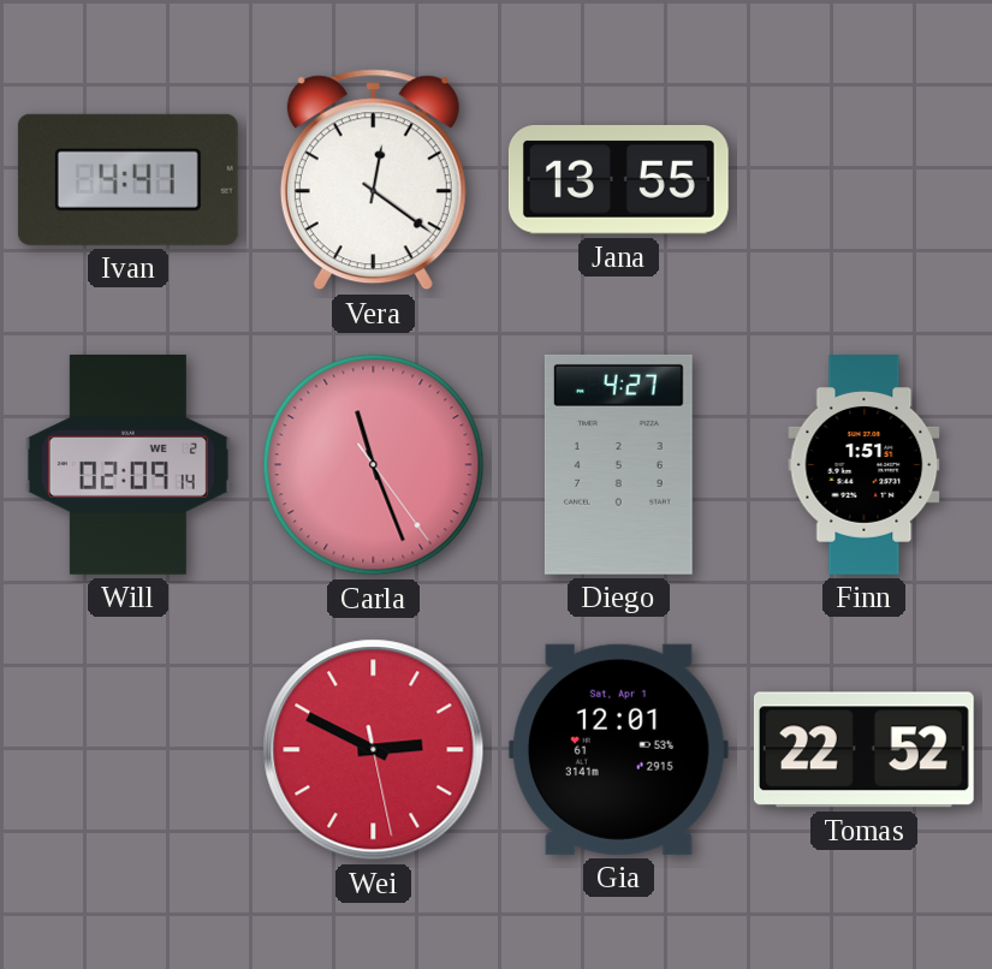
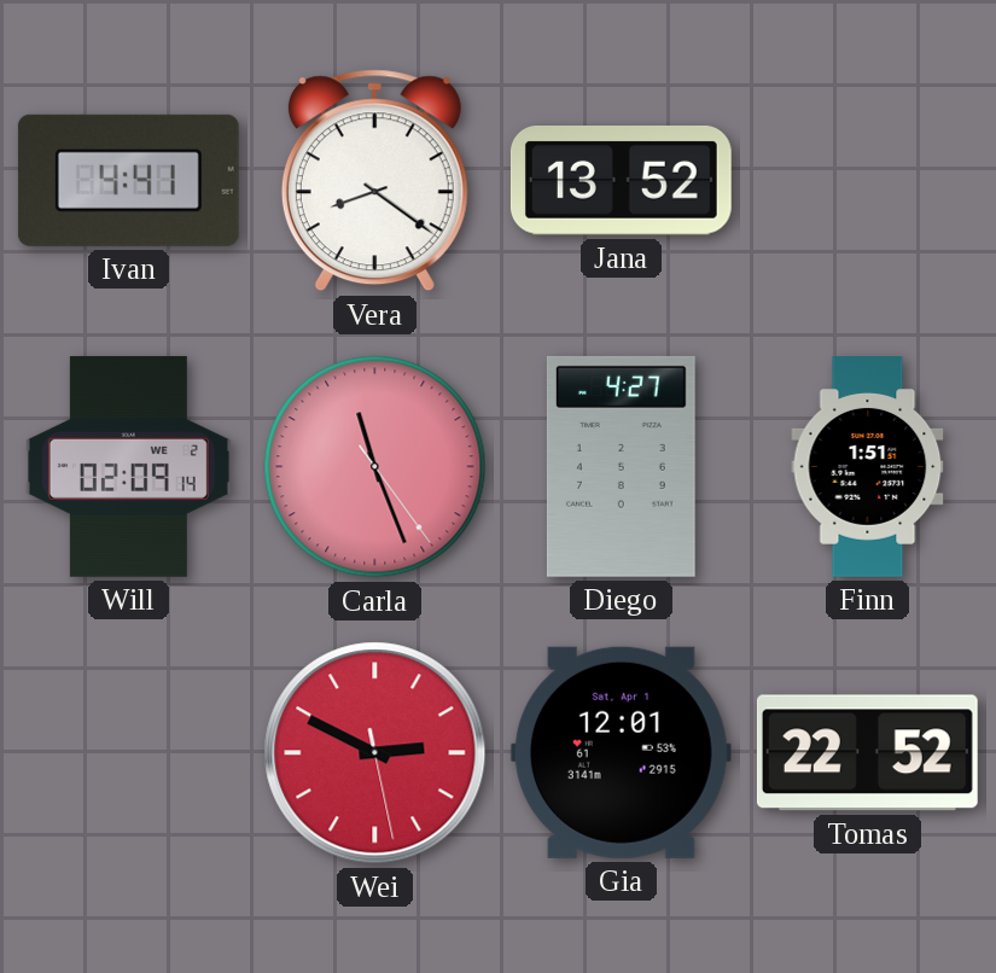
Vera: 12:21 -> 8:21 (374, 181)
Jana: 13:55 -> 13:52 (621, 181)
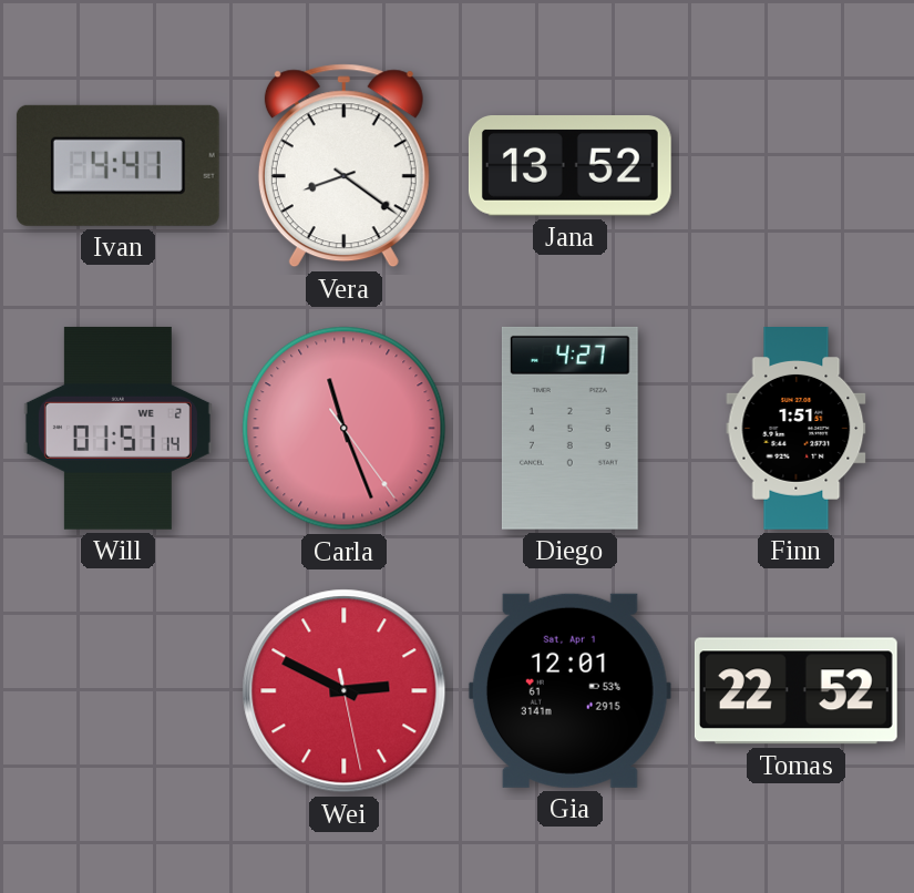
Will: 02:09 -> 01:51 (117, 428)
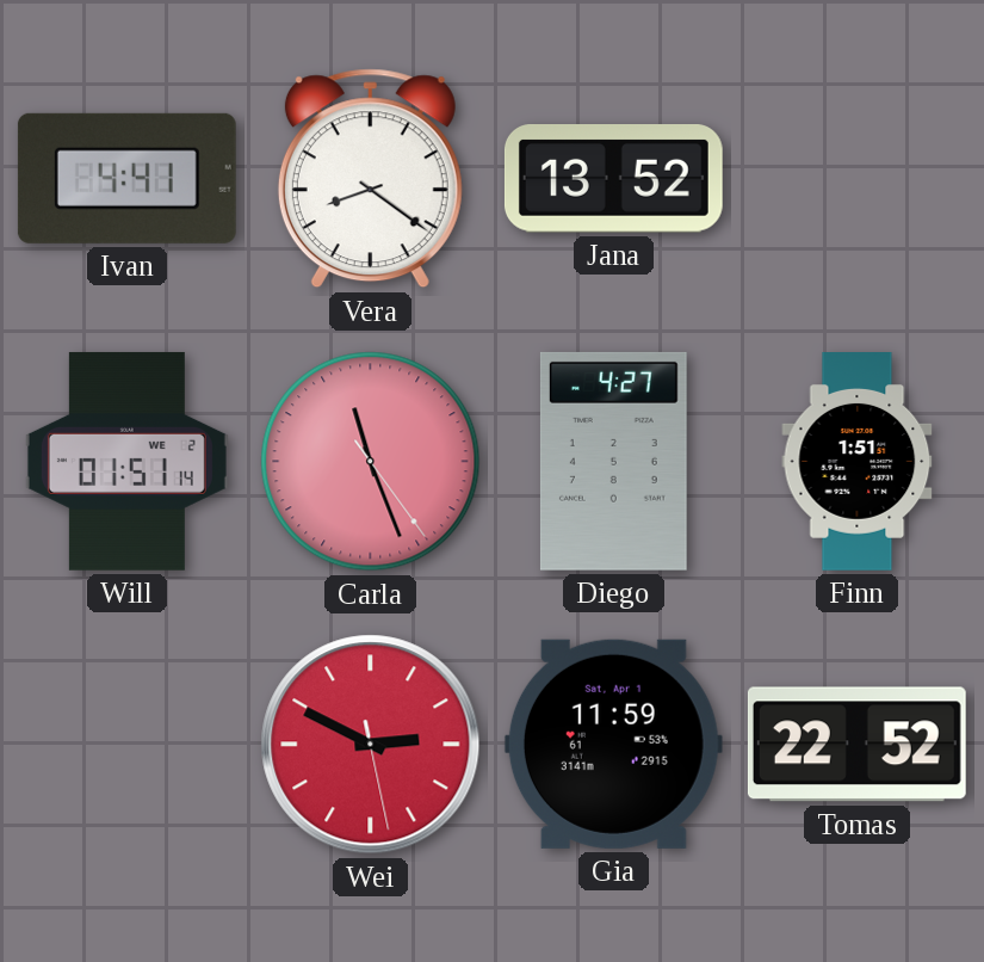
Gia: 12:01 -> 11:59 (613, 744)
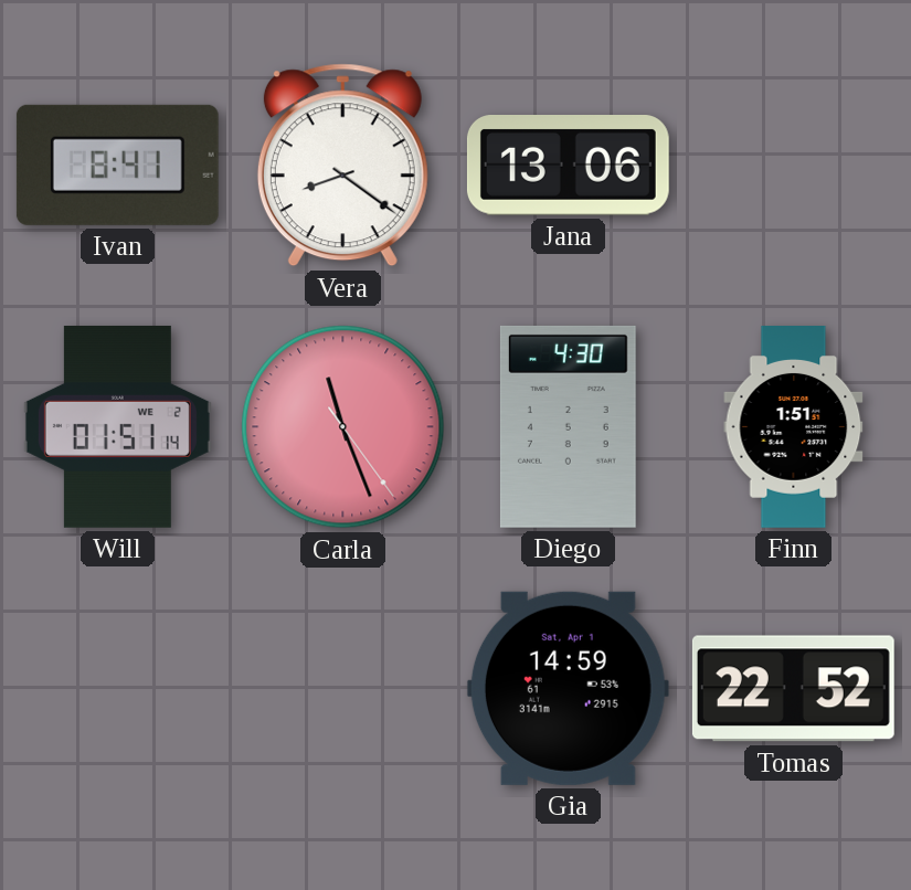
Ivan: 4:41 -> 8:41 (117, 165)
Jana: 13:52 -> 13:06 (568, 166)
Diego: 4:27 -> 4:30 (568, 426)
Wei: 2:49 -> none (371, 745)
Gia: 11:59 -> 14:59 (568, 688)
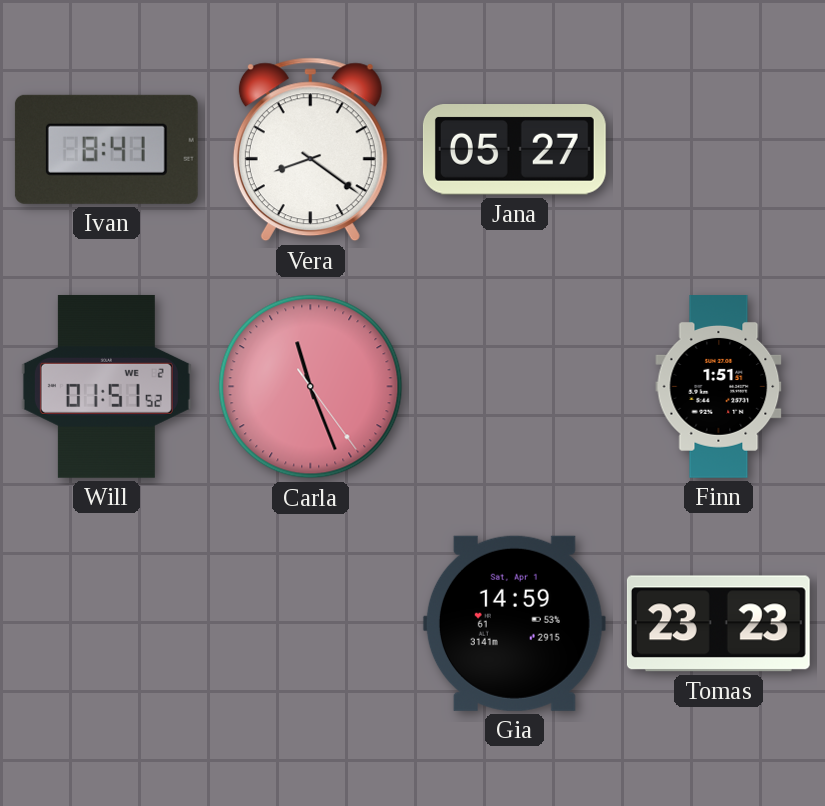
Jana: 13:06 -> 05:27 (514, 150)
Will: 01:51:14 -> 01:51:52 (106, 386)
Diego: 4:30 -> none (568, 426)
Tomas: 22:52 -> 23:23 (718, 624)
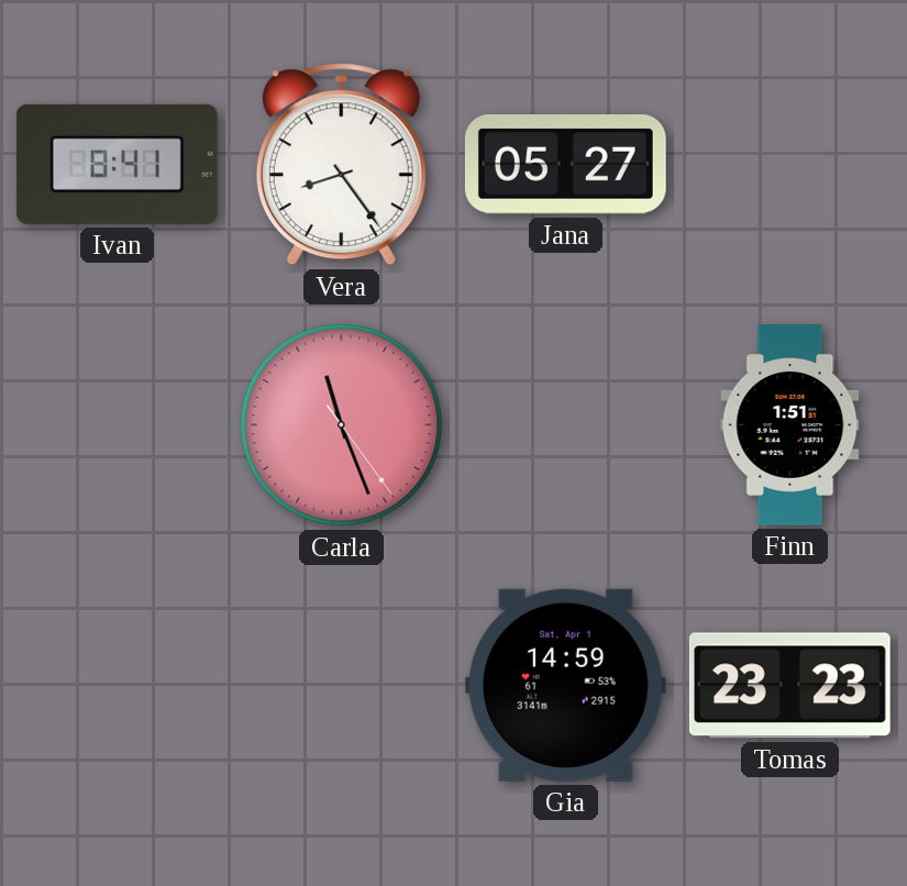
Vera: 8:21 -> 8:24 (341, 165)
Will: 01:51 -> none (106, 386)
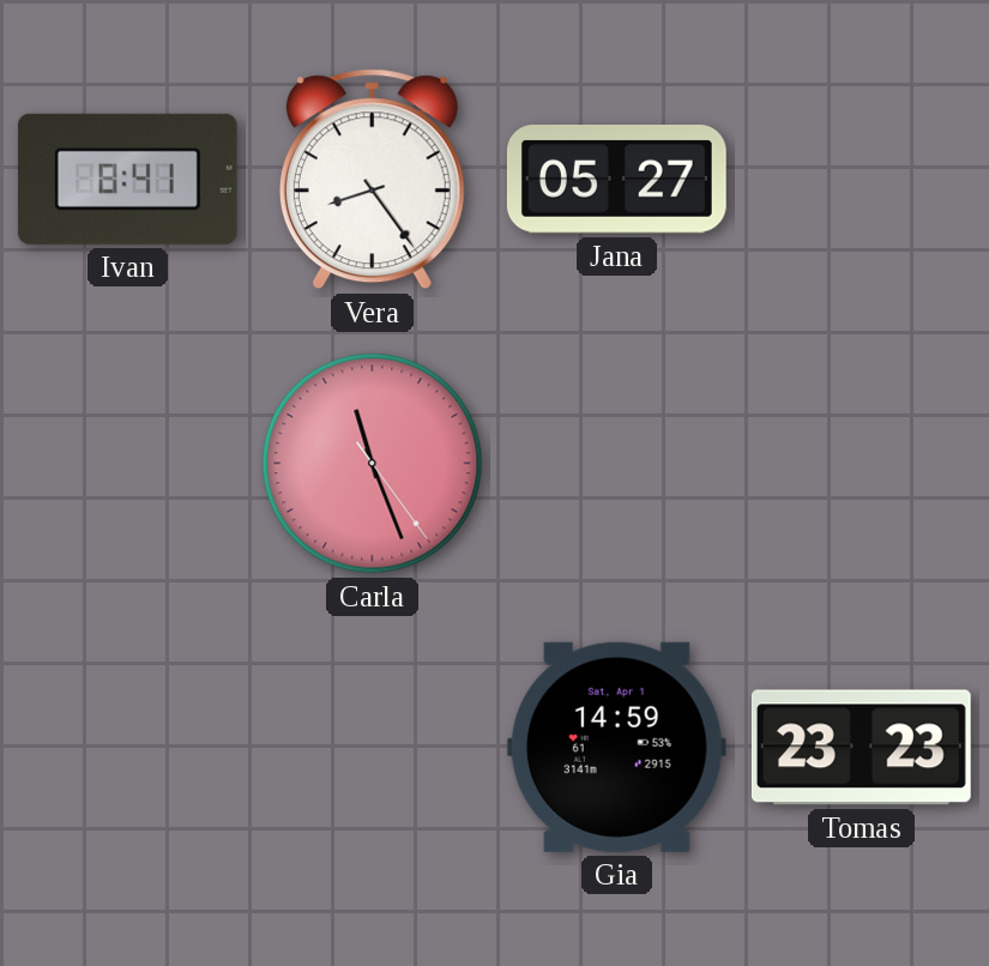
Finn: 1:51 -> none (790, 425)
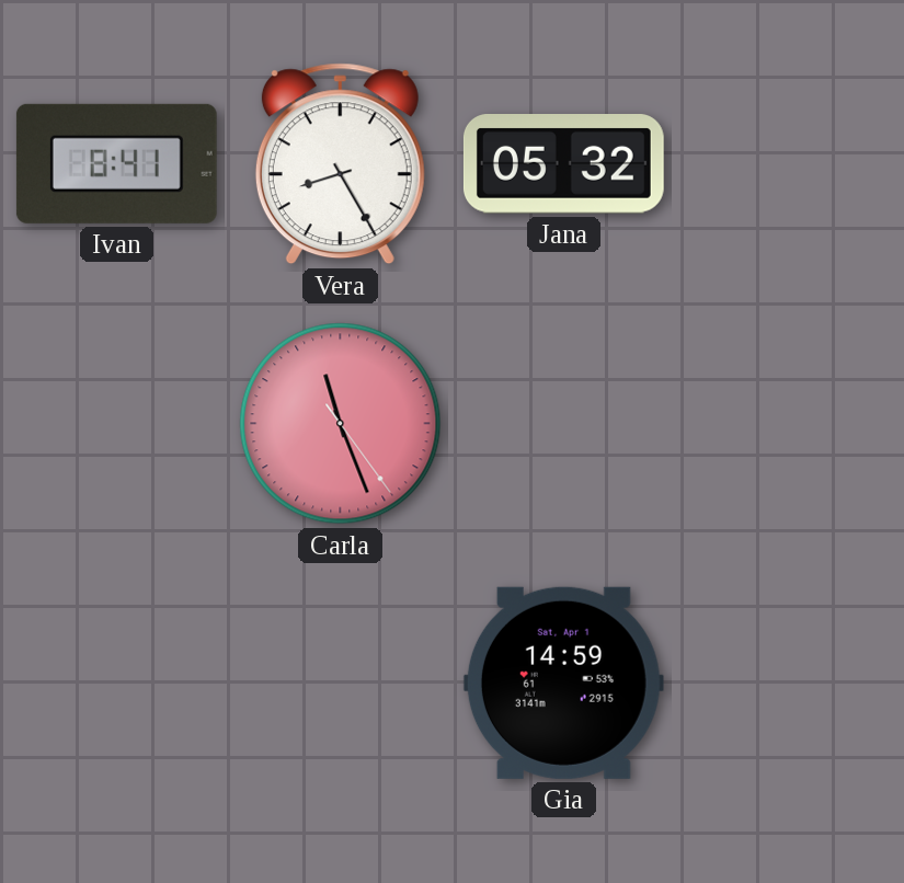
Vera: 8:24 -> 8:25 (340, 164)
Jana: 05:27 -> 05:32 (563, 164)
Tomas: 23:23 -> none (861, 748)
